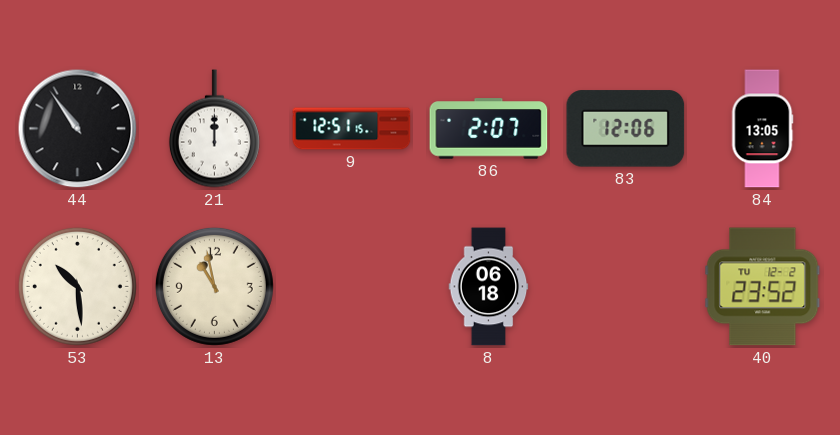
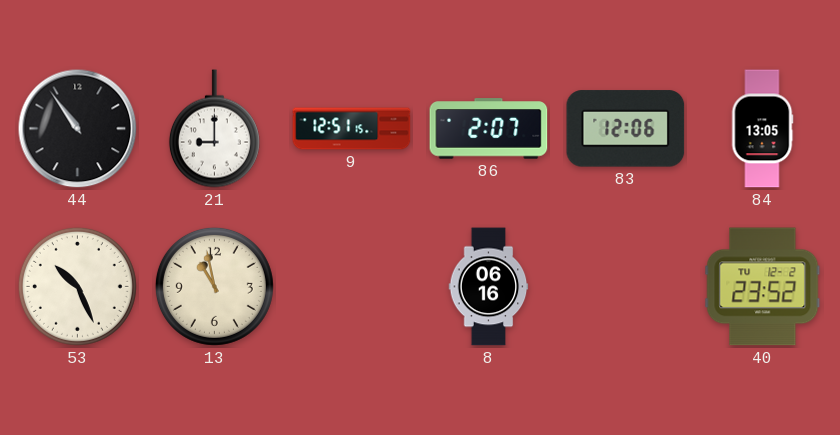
21: 12:00 -> 9:00 (214, 129)
53: 10:29 -> 10:26 (77, 286)
8: 06:18 -> 06:16 (489, 287)
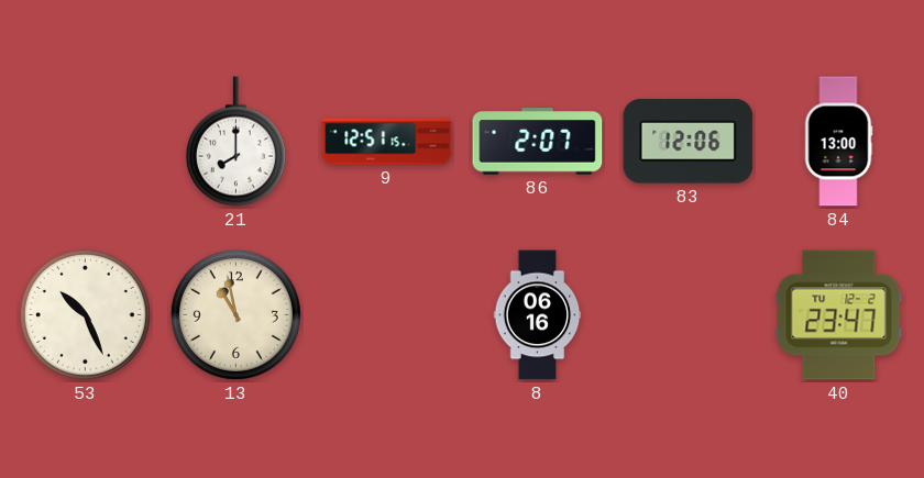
44: 10:54 -> none (78, 129)
21: 9:00 -> 8:00 (235, 142)
84: 13:05 -> 13:00 (838, 142)
40: 23:52 -> 23:47 (839, 315)
